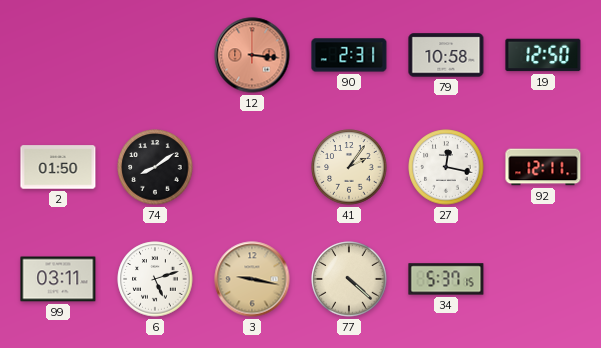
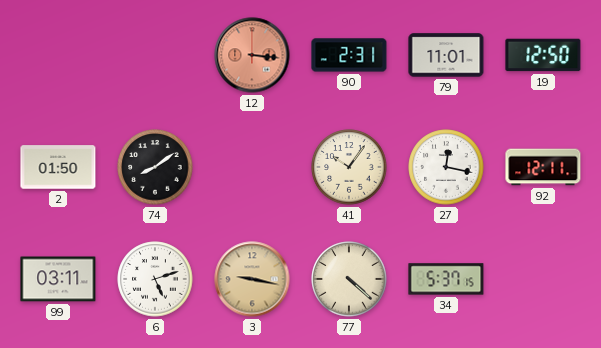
79: 10:58 -> 11:01 (446, 55)
41: 2:06 -> 10:06 (349, 167)
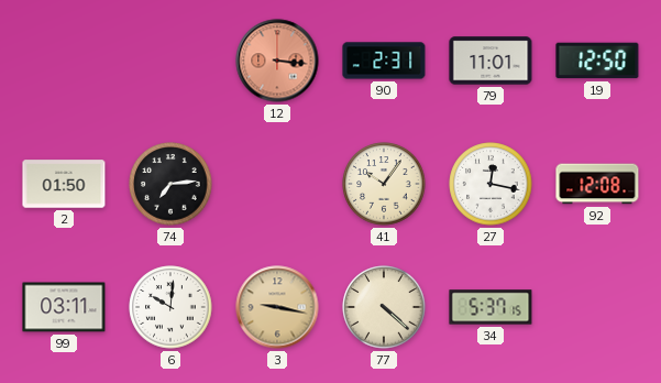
74: 8:09 -> 7:14 (170, 184)
92: 12:11 -> 12:08 (597, 184)
6: 5:12 -> 10:01 (170, 307)
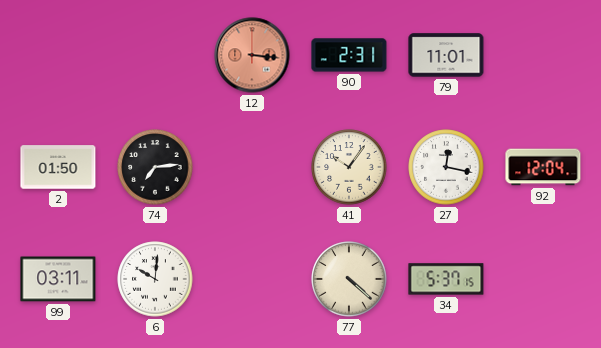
19: 12:50 -> none (597, 61)
92: 12:08 -> 12:04 (543, 167)
3: 9:17 -> none (277, 307)
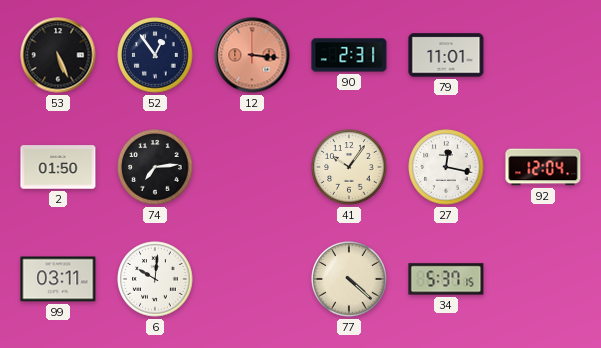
53: none -> 5:26 (58, 55)
52: none -> 12:54 (155, 55)
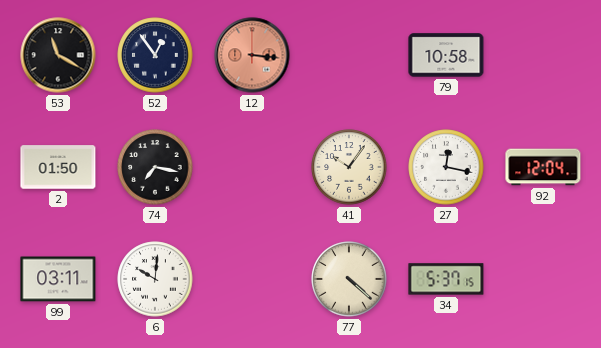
53: 5:26 -> 11:20 (58, 55)
90: 2:31 -> none (349, 55)
79: 11:01 -> 10:58 (446, 55)
74: 7:14 -> 7:17 (155, 167)
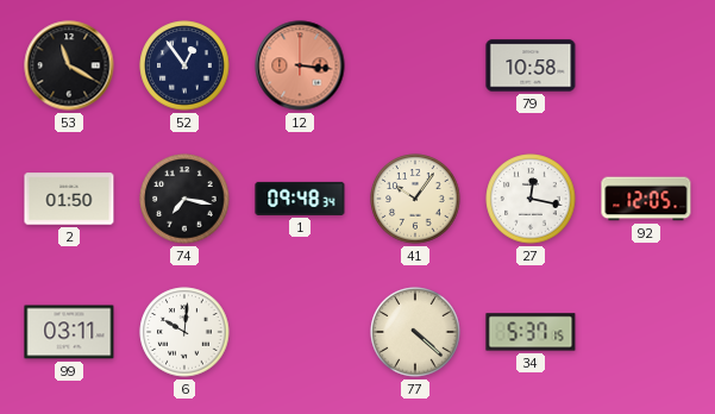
1: none -> 09:48 (300, 199)
92: 12:04 -> 12:05 (646, 199)
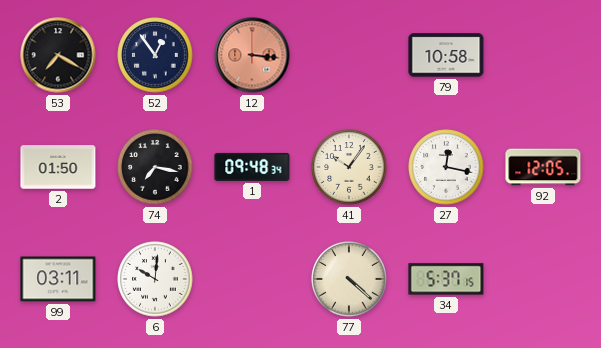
53: 11:20 -> 7:20 (58, 55)
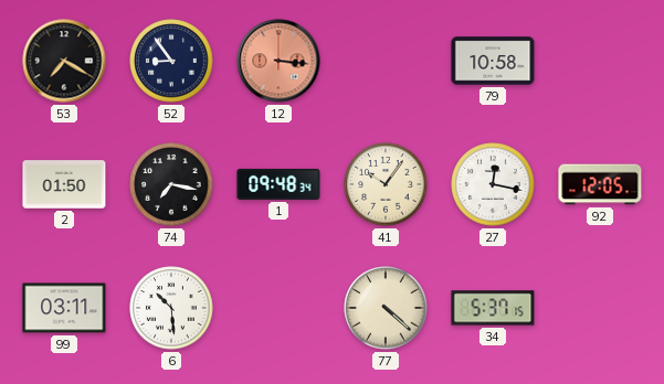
52: 12:54 -> 8:54 (171, 61)
6: 10:01 -> 10:29 (171, 308)
